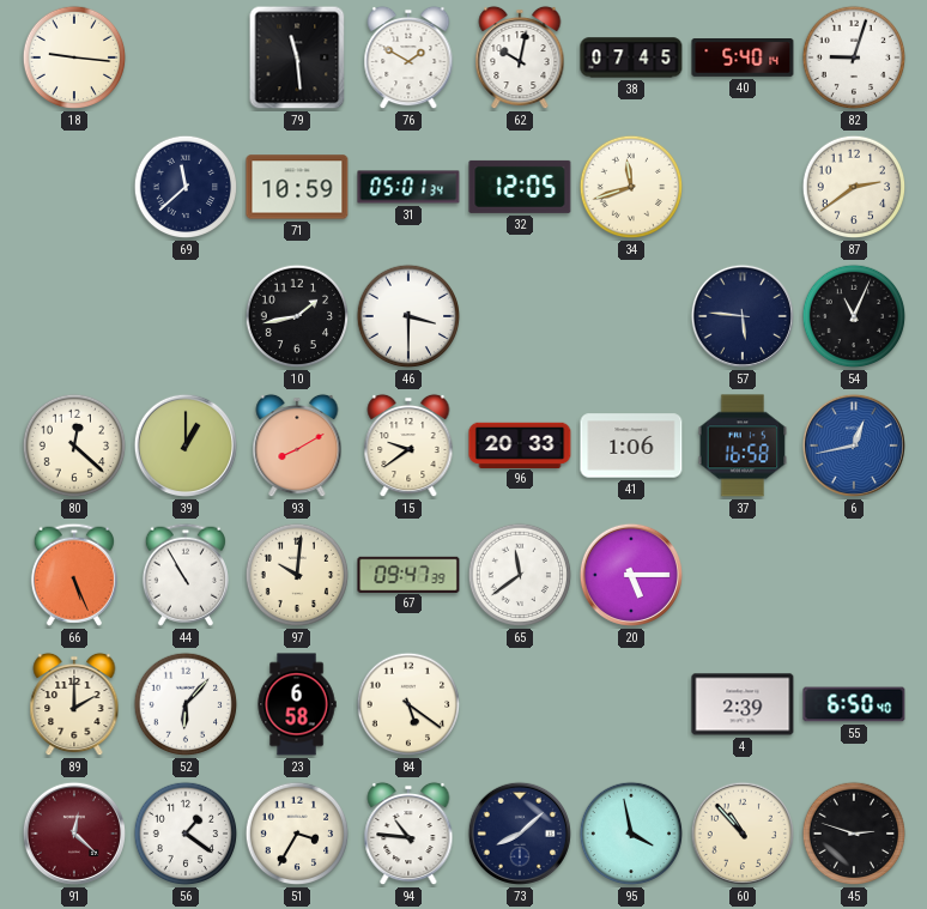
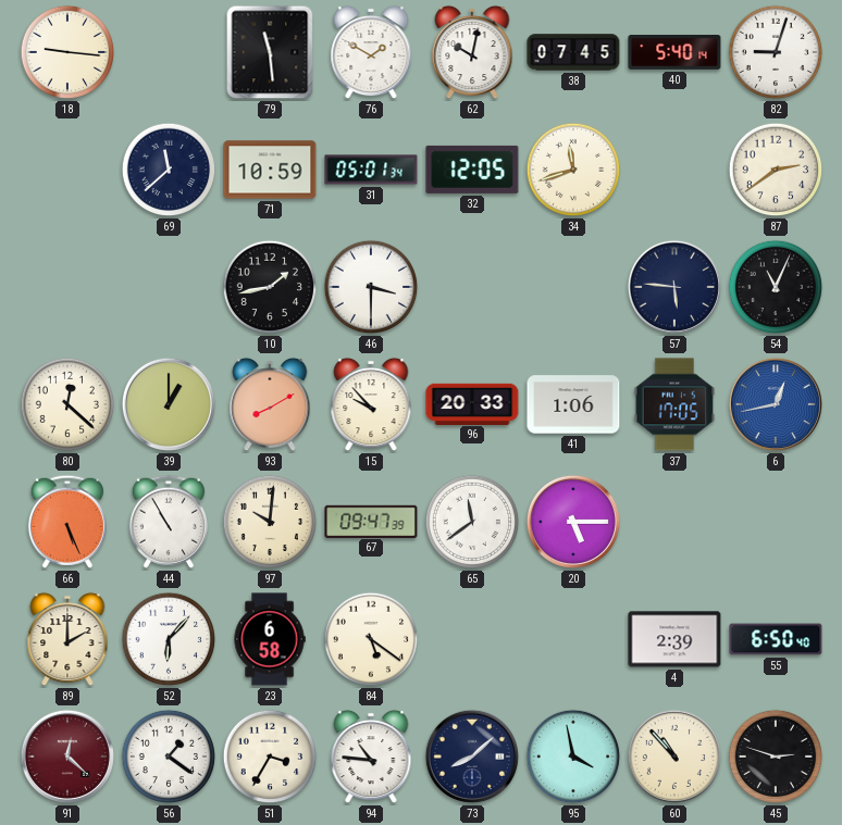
15: 9:39 -> 9:53 (371, 404)
37: 16:58 -> 17:05 (674, 404)
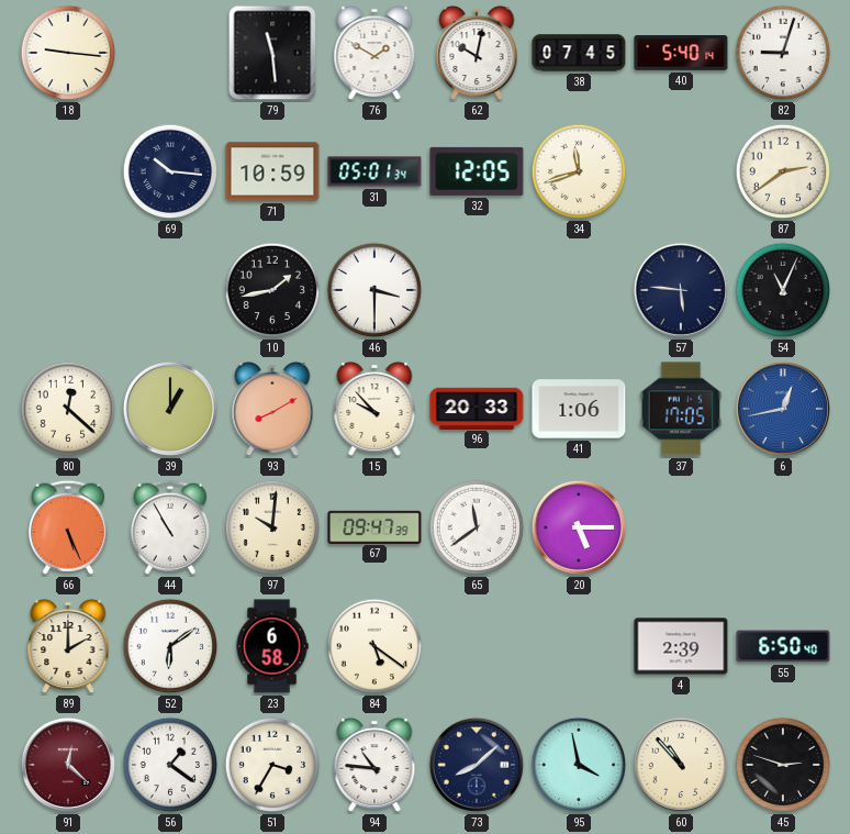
69: 11:38 -> 10:16 (170, 171)
52: 6:07 -> 6:09 (170, 646)
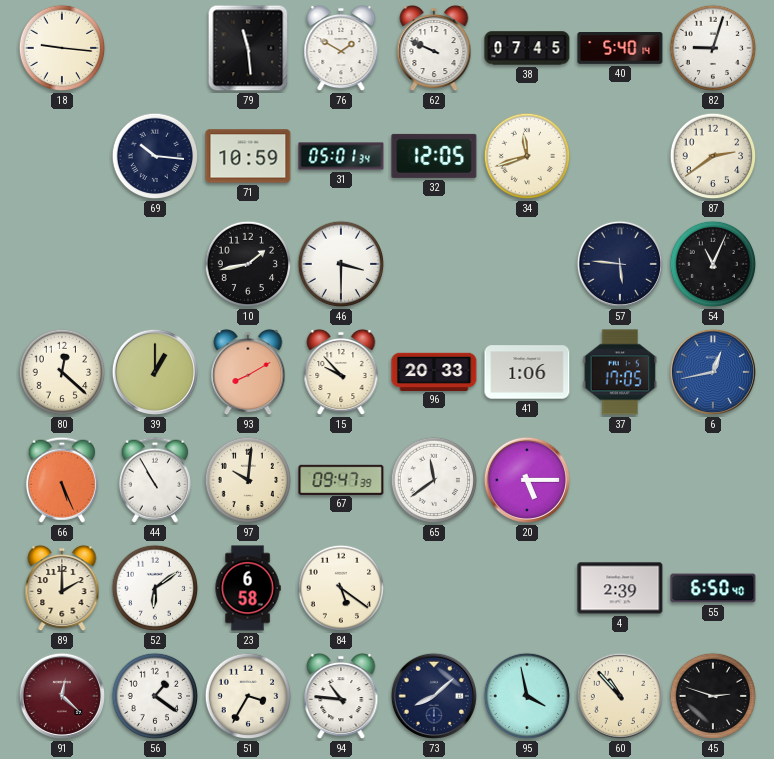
62: 10:02 -> 9:49 (434, 48)
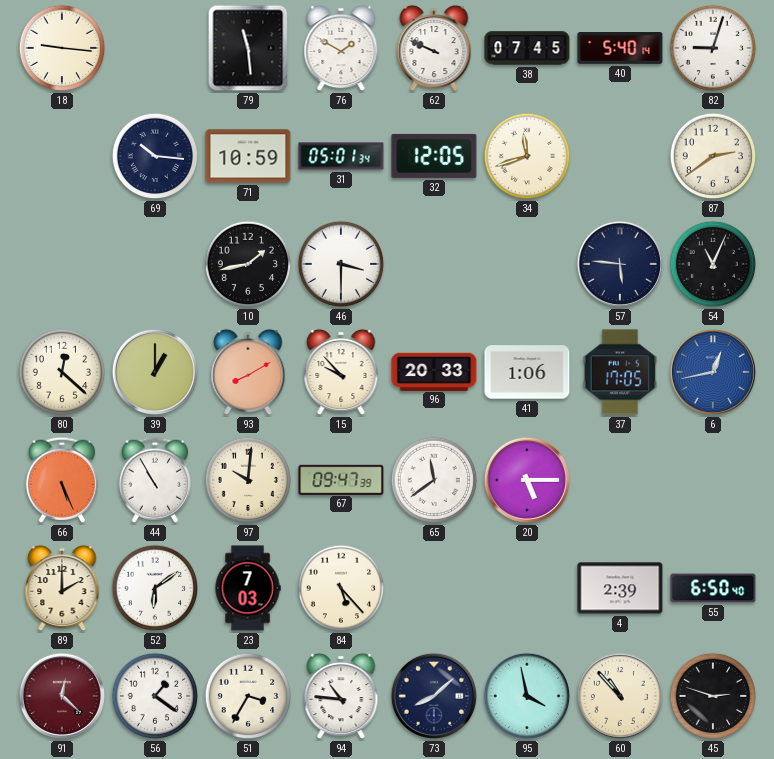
23: 6:58 -> 7:03 (248, 588)
84: 5:21 -> 5:23 (341, 588)
